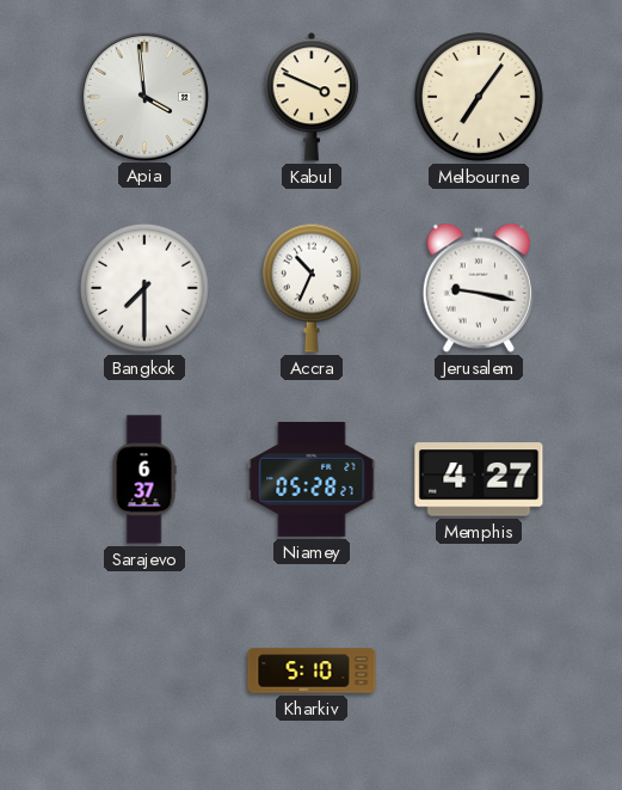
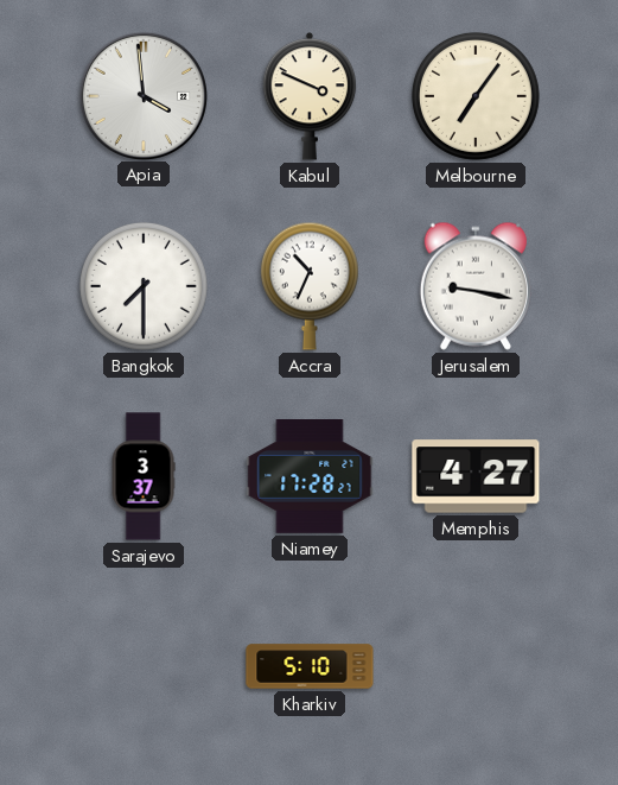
Sarajevo: 6:37 -> 3:37 (144, 476)
Niamey: 05:28 -> 17:28 (310, 477)
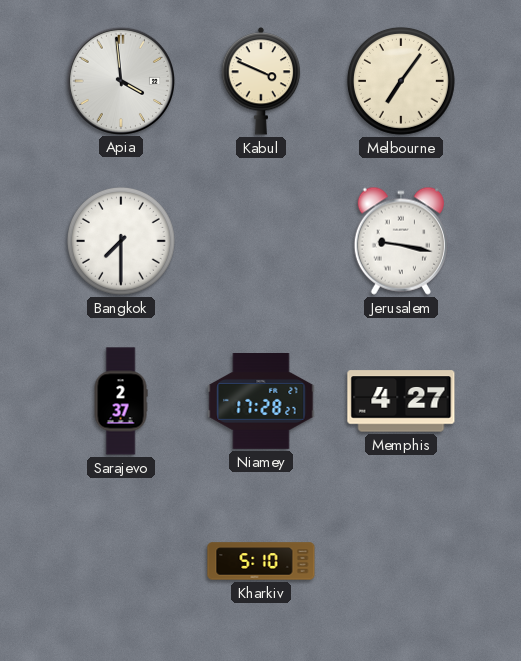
Accra: 10:34 -> none (310, 286)
Sarajevo: 3:37 -> 2:37 (121, 401)
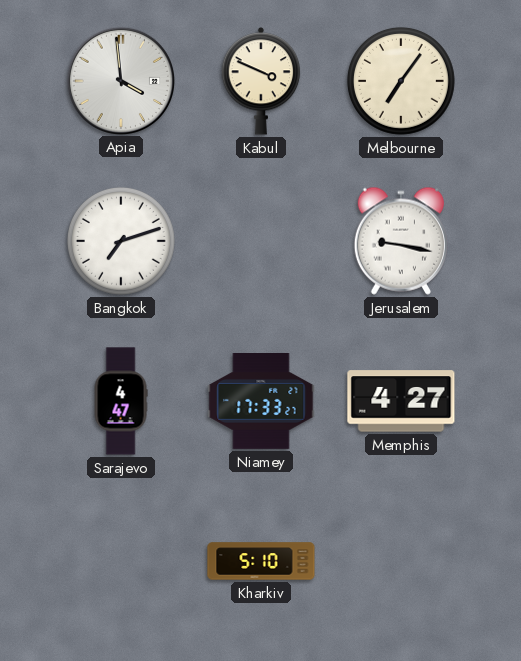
Bangkok: 7:30 -> 7:12 (121, 241)
Sarajevo: 2:37 -> 4:47 (121, 401)
Niamey: 17:28 -> 17:33 (261, 402)
